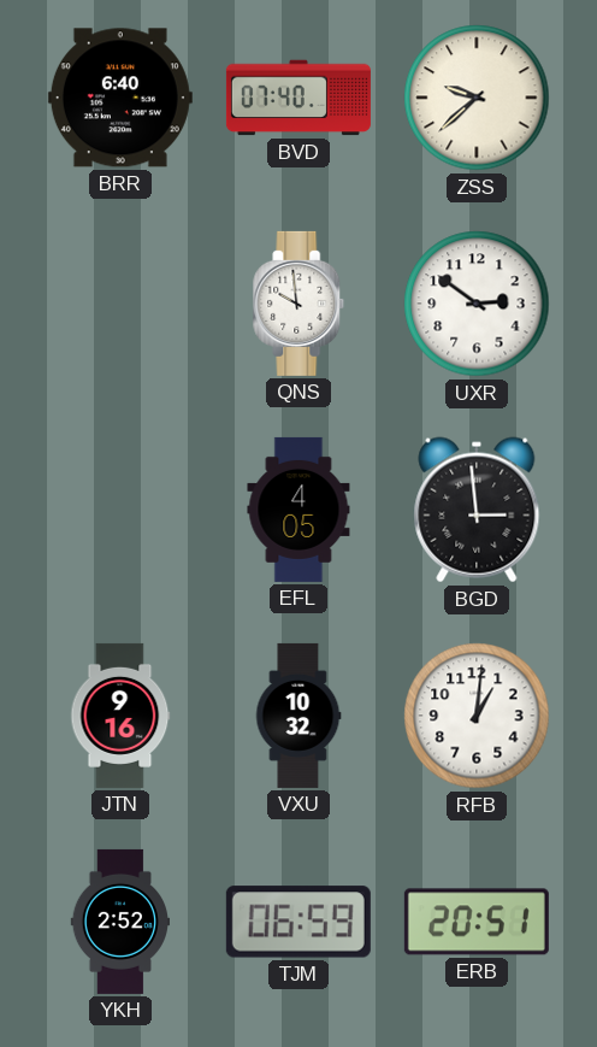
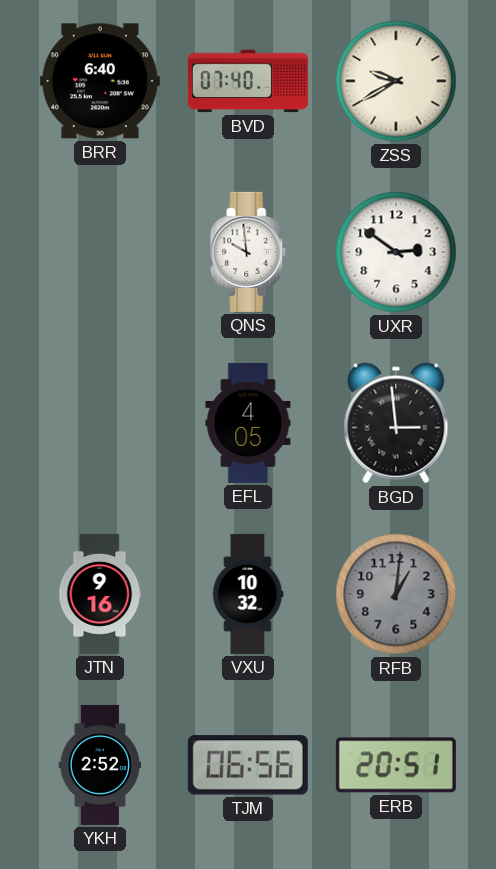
ZSS: 9:38 -> 9:40 (396, 81)
RFB dial: white -> grey (396, 594)
TJM: 06:59 -> 06:56 (248, 765)
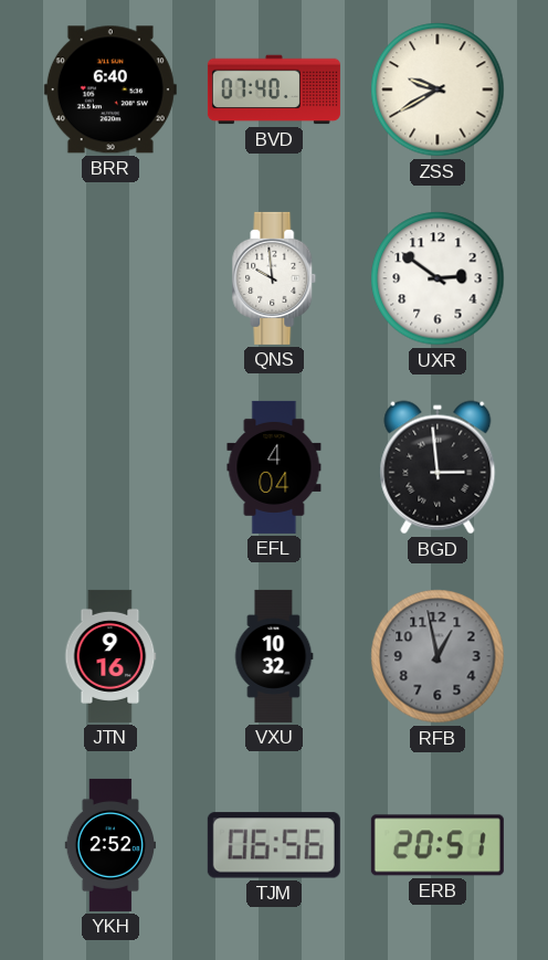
EFL: 4:05 -> 4:04 (274, 467)
RFB: 1:01 -> 12:58 (438, 656)
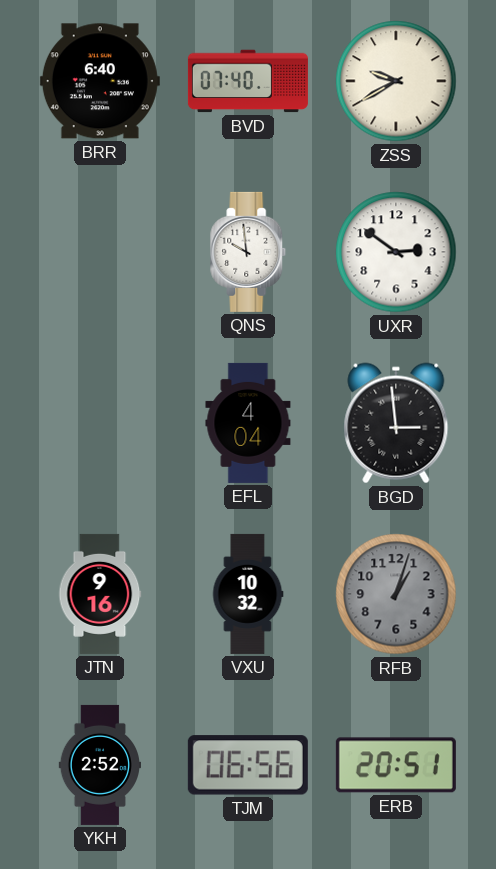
RFB: 12:58 -> 1:03 (396, 594)
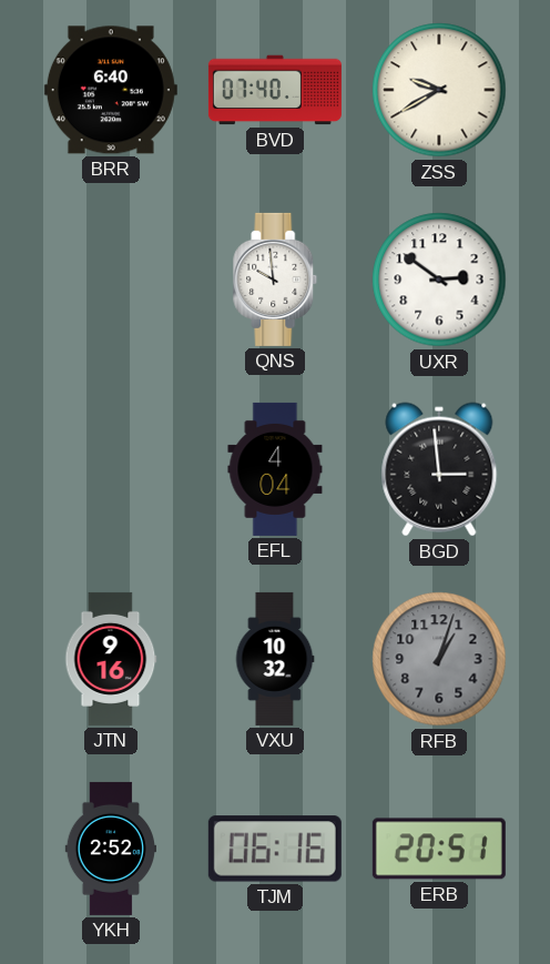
TJM: 06:56 -> 06:16 (275, 849)
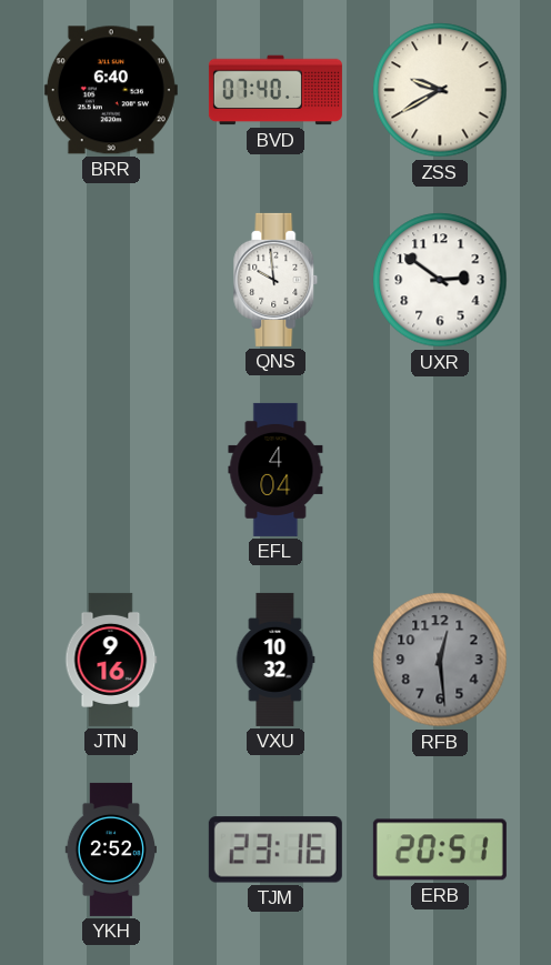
BGD: 2:59 -> none (439, 469)
RFB: 1:03 -> 12:29 (440, 660)
TJM: 06:16 -> 23:16 (275, 850)
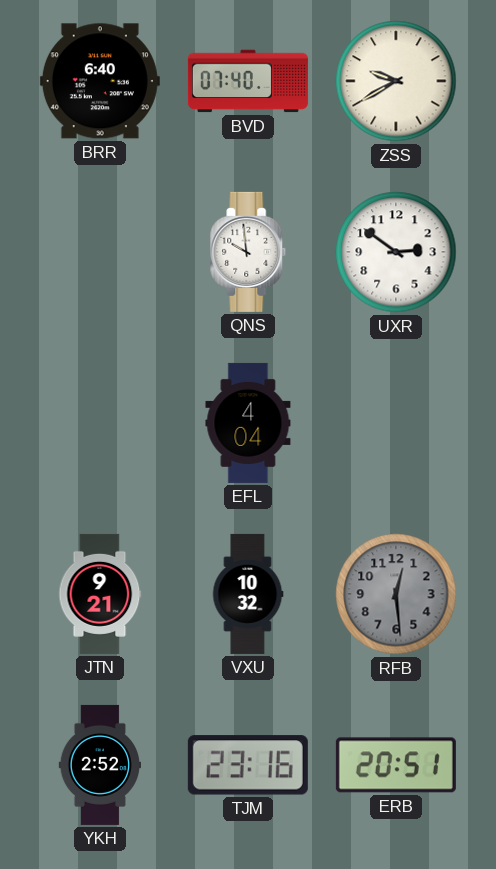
JTN: 9:16 -> 9:21 (100, 594)
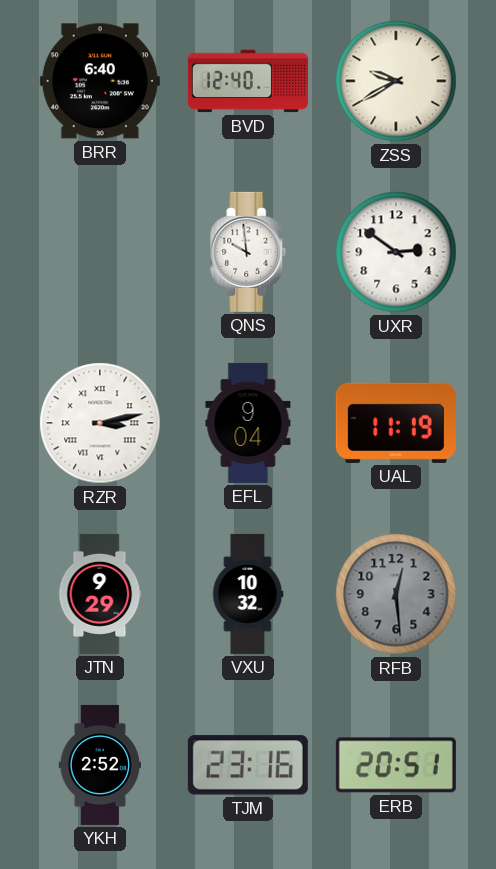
BVD: 07:40 -> 12:40 (248, 81)
RZR: none -> 3:13 (100, 423)
EFL: 4:04 -> 9:04 (248, 423)
UAL: none -> 11:19 (396, 423)
JTN: 9:21 -> 9:29 (100, 594)
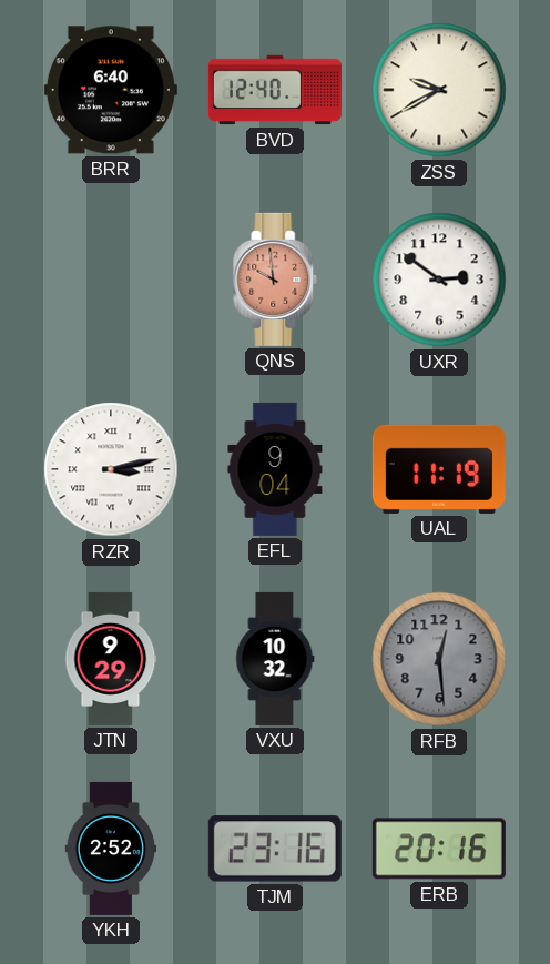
QNS dial: white -> salmon (275, 280)
ERB: 20:51 -> 20:16 (439, 849)
